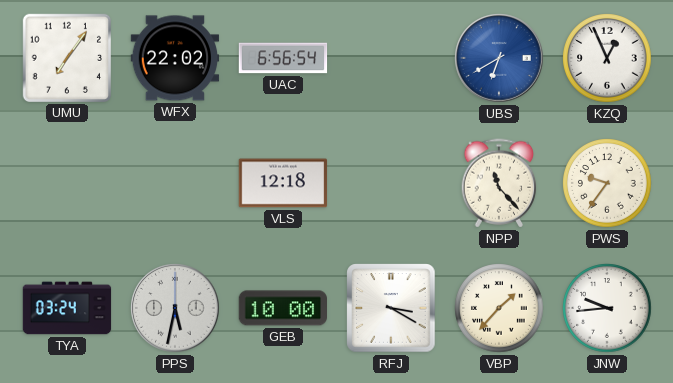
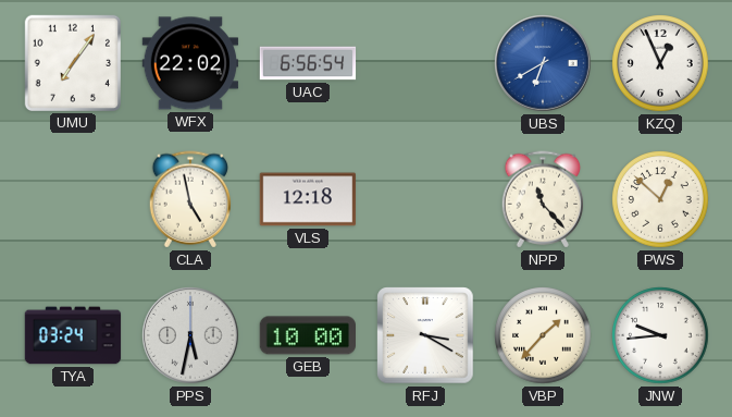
CLA: none -> 4:58 (190, 199)
PWS: 9:36 -> 12:52 (660, 199)
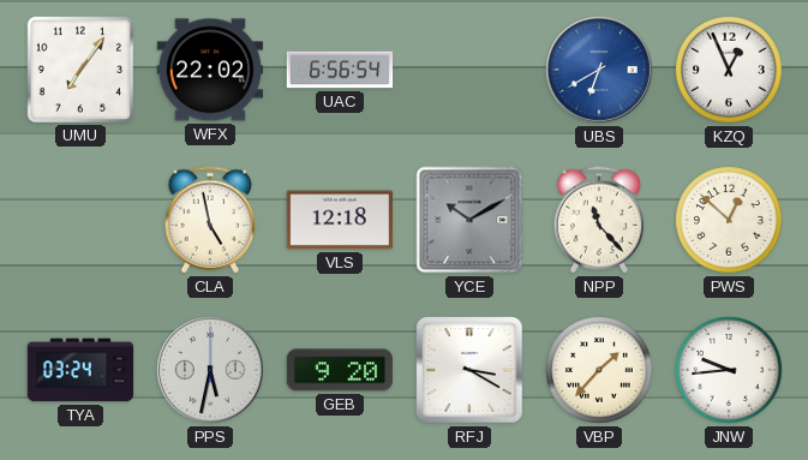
YCE: none -> 10:10 (469, 220)
GEB: 10:00 -> 9:20 (340, 370)
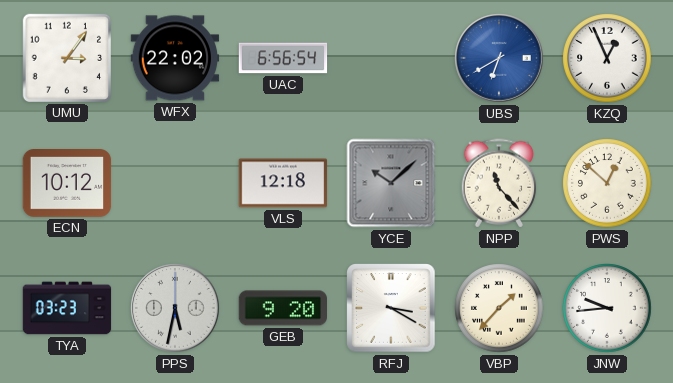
UMU: 7:06 -> 3:06 (66, 57)
ECN: none -> 10:12 (67, 184)
CLA: 4:58 -> none (210, 220)
YCE: 10:10 -> 10:08 (391, 183)
TYA: 03:24 -> 03:23 (67, 308)
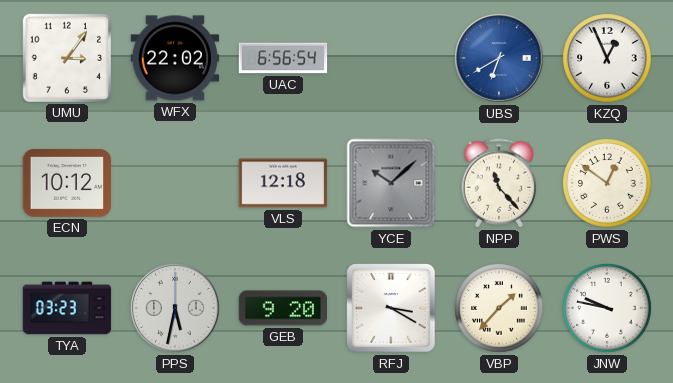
PWS: 12:52 -> 12:51 (607, 183)
JNW: 9:44 -> 9:47 (607, 308)
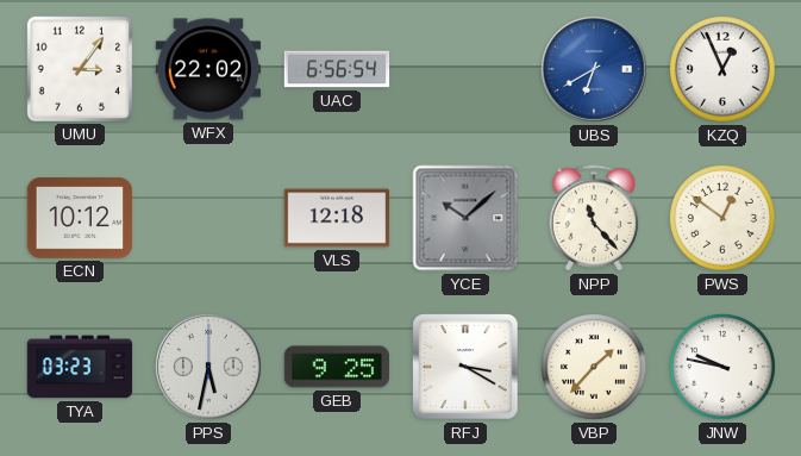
GEB: 9:20 -> 9:25 (337, 367)
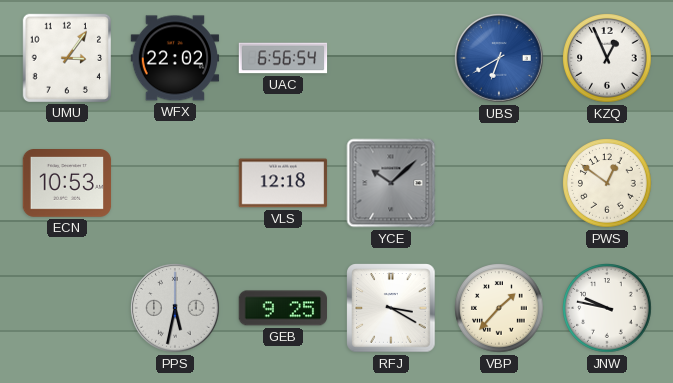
ECN: 10:12 -> 10:53 (67, 184)
NPP: 11:23 -> none (594, 218)
TYA: 03:23 -> none (80, 367)
